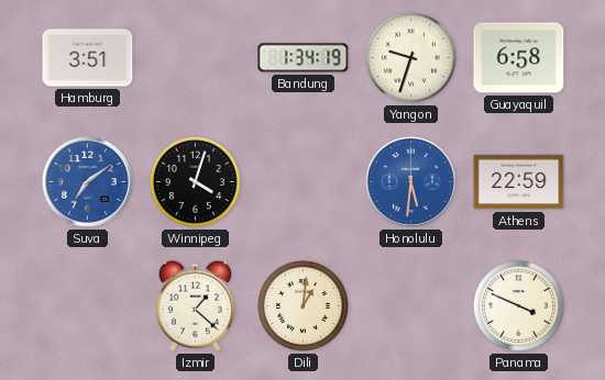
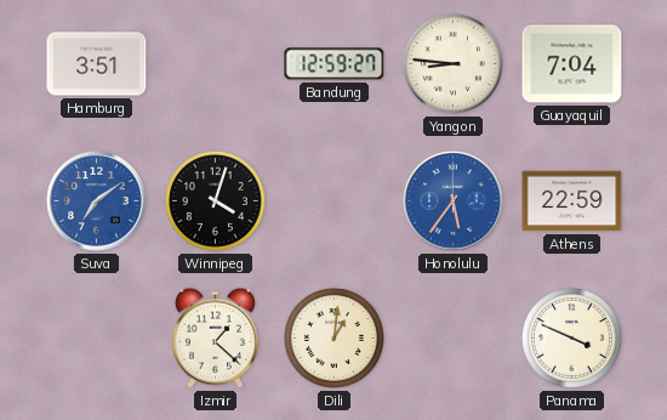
Bandung: 1:34 -> 12:59 (335, 64)
Yangon: 9:33 -> 8:46 (452, 63)
Guayaquil: 6:58 -> 7:04 (572, 64)
Honolulu: 5:31 -> 5:36 (454, 202)
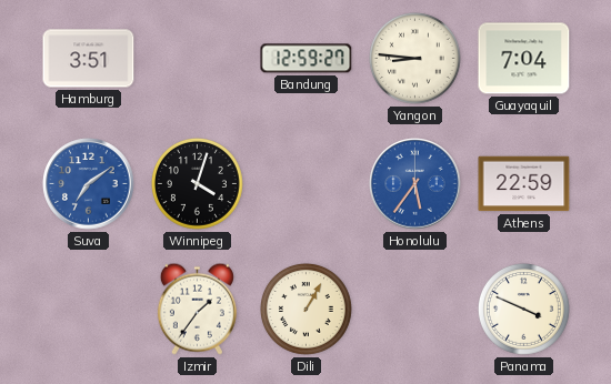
Izmir: 1:22 -> 1:36 (197, 309)
Dili: 1:01 -> 1:05 (305, 309)
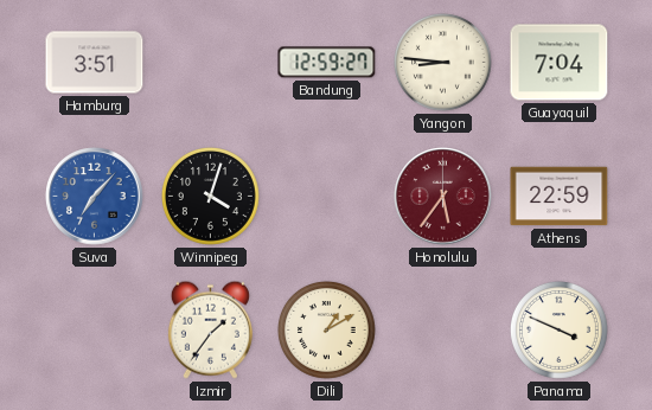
Suva: 7:09 -> 7:07 (95, 197)
Honolulu dial: blue -> burgundy (443, 197)
Dili: 1:05 -> 1:10 (326, 329)
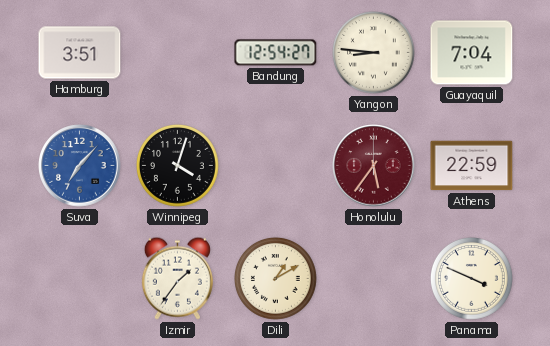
Bandung: 12:59 -> 12:54 (276, 53)
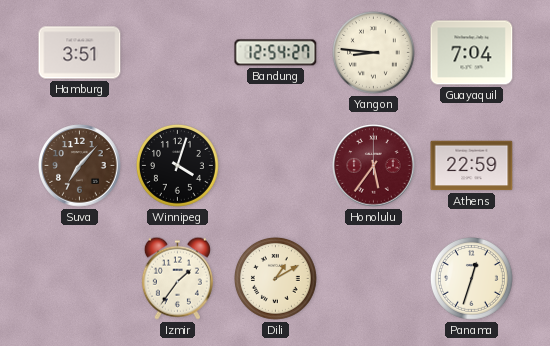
Suva dial: blue -> brown (80, 166)
Panama: 3:49 -> 12:33 (471, 278)
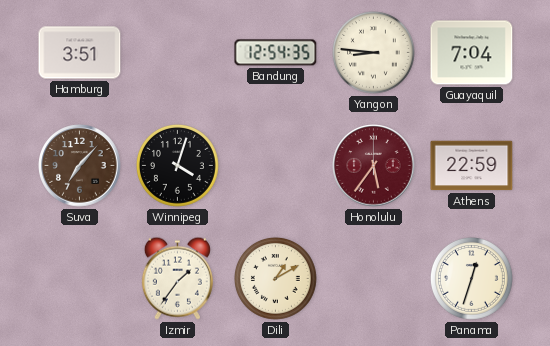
Bandung: 12:54:27 -> 12:54:35 (276, 53)
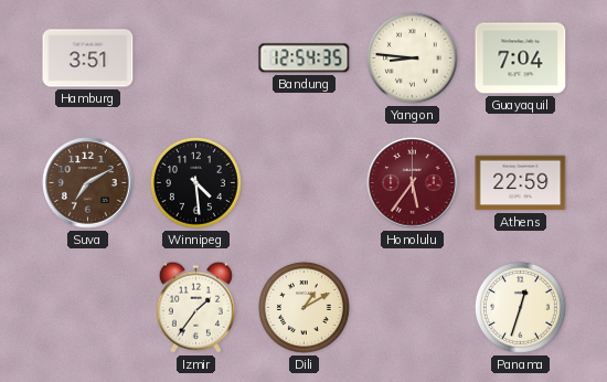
Suva: 7:07 -> 7:10 (88, 183)
Winnipeg: 4:03 -> 4:29 (195, 182)
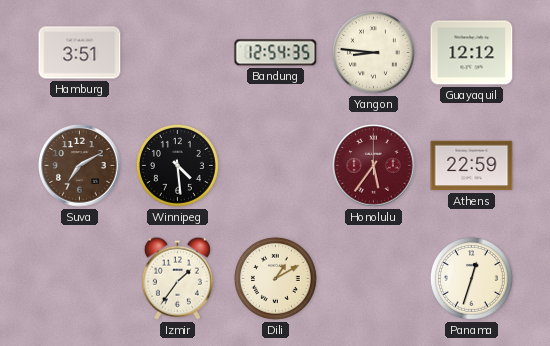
Guayaquil: 7:04 -> 12:12 (472, 53)
